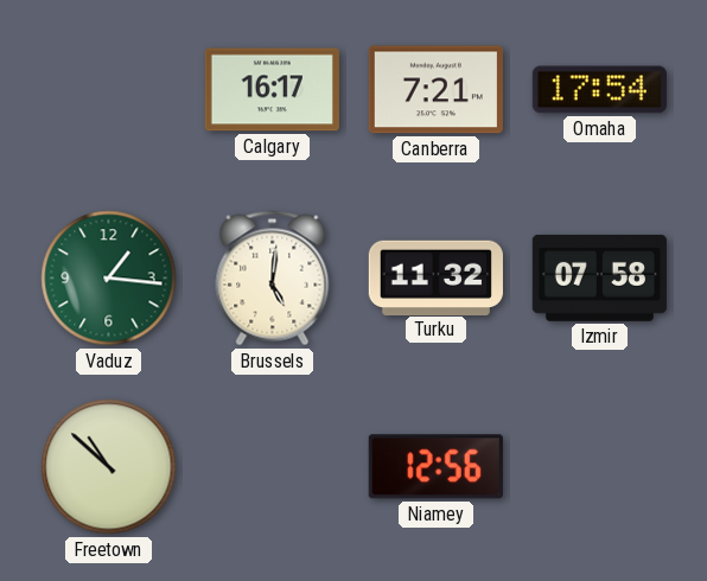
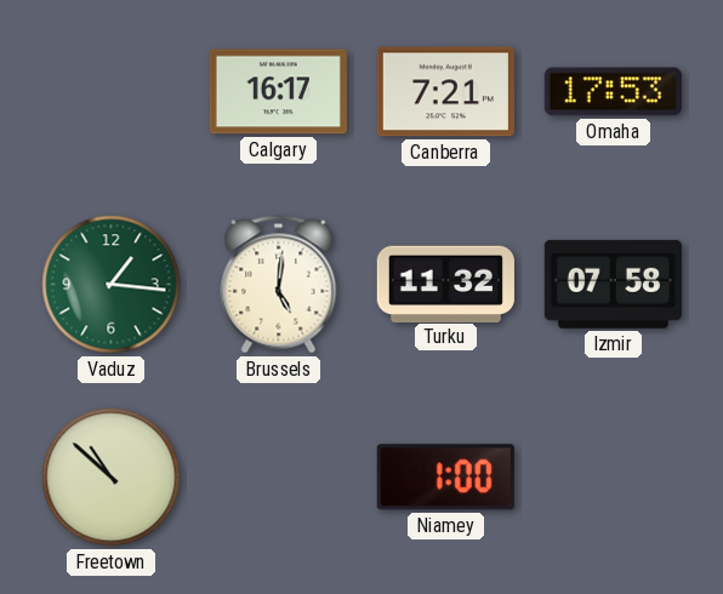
Omaha: 17:54 -> 17:53 (613, 92)
Niamey: 12:56 -> 1:00 (445, 478)
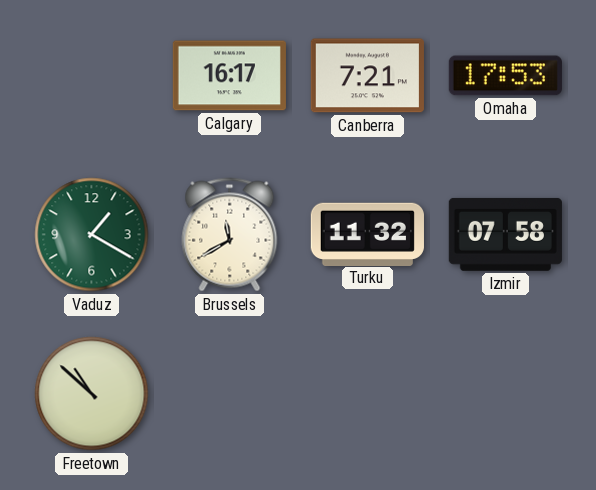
Vaduz: 1:16 -> 1:20 (92, 235)
Brussels: 5:01 -> 11:40 (230, 235)
Niamey: 1:00 -> none (445, 478)
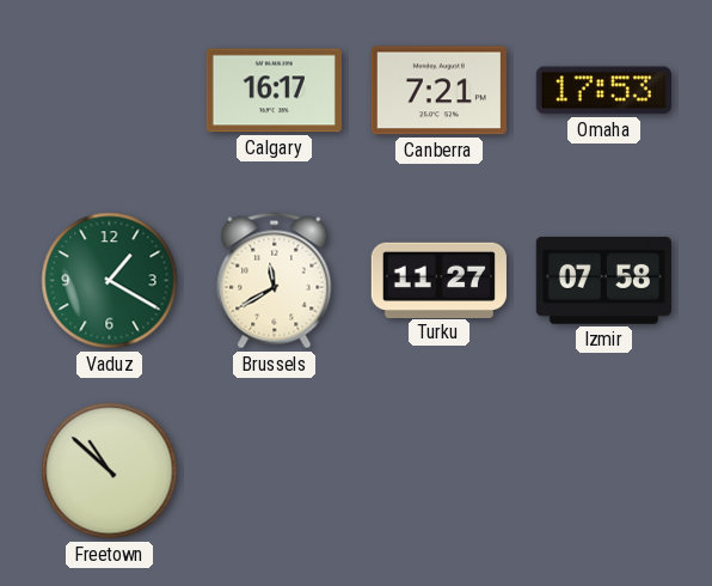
Turku: 11:32 -> 11:27 (438, 280)
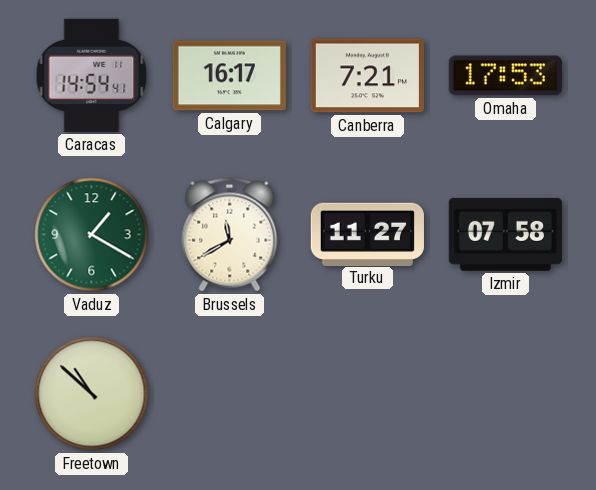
Caracas: none -> 14:54 (92, 75)
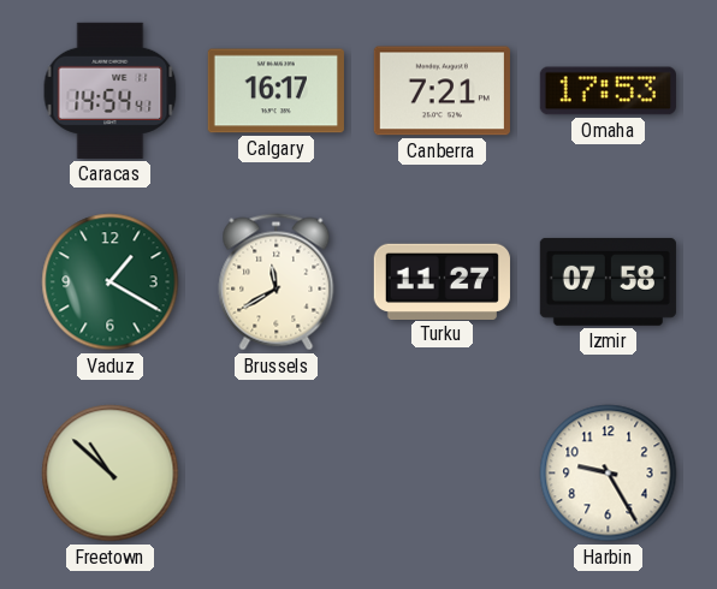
Harbin: none -> 9:25 (609, 474)
